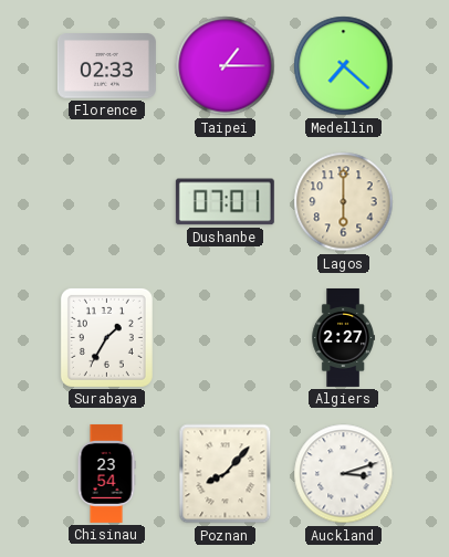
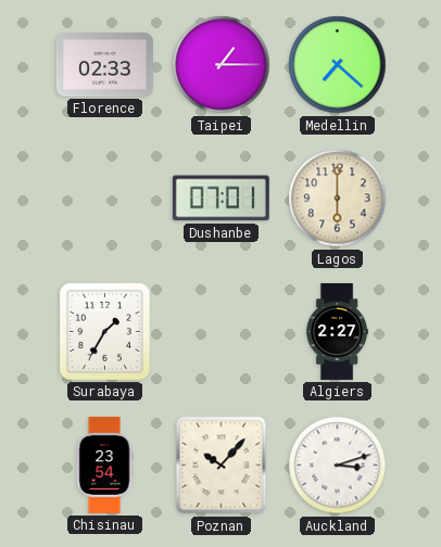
Poznan: 8:07 -> 10:07 (222, 466)
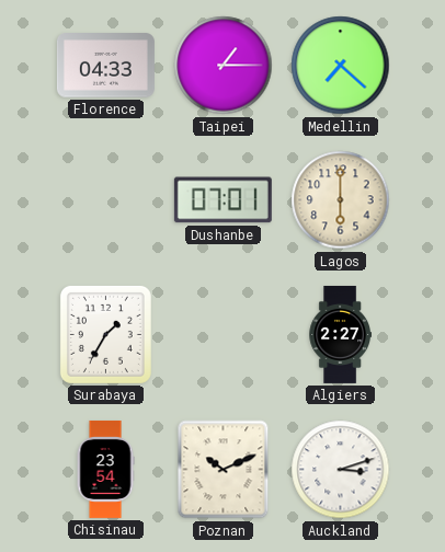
Florence: 02:33 -> 04:33 (105, 66)
Poznan: 10:07 -> 10:11 (224, 470)
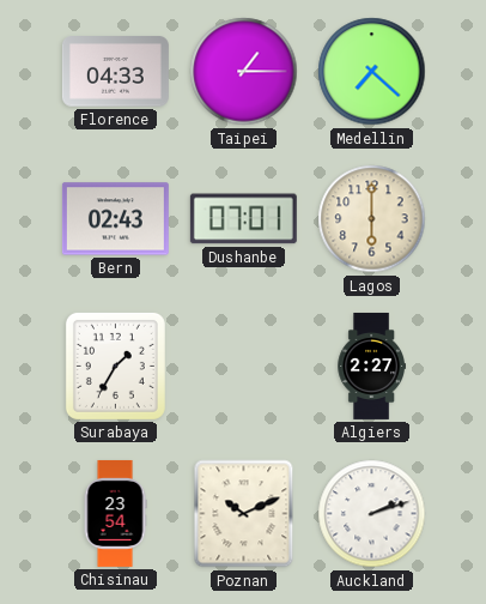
Bern: none -> 02:43 (115, 219)
Auckland: 3:12 -> 2:12 (372, 514)
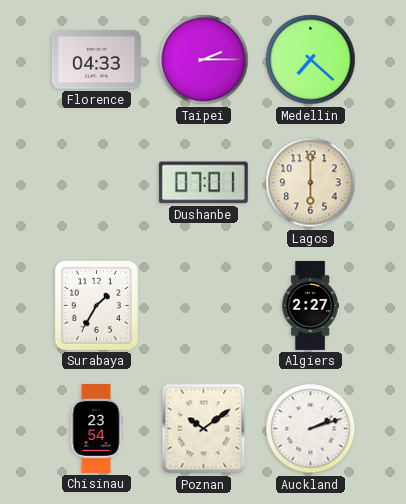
Taipei: 1:15 -> 2:15 (204, 60)
Bern: 02:43 -> none (115, 219)
Poznan: 10:11 -> 10:09 (204, 429)
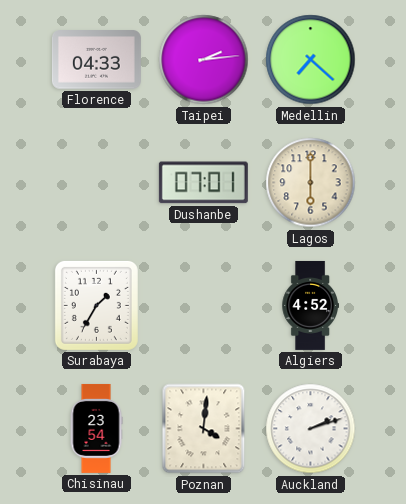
Taipei: 2:15 -> 2:14 (204, 60)
Algiers: 2:27 -> 4:52 (310, 305)
Poznan: 10:09 -> 4:01 (204, 429)
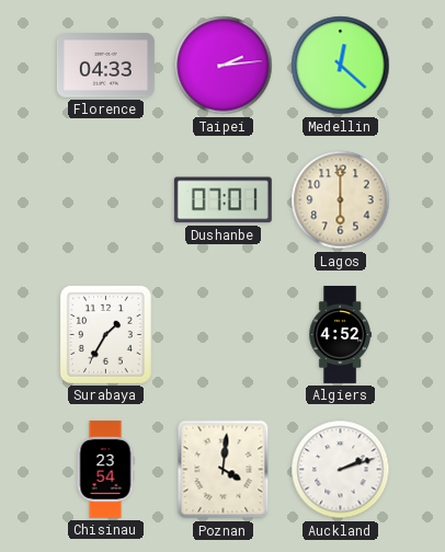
Medellin: 7:22 -> 12:22 (341, 66)
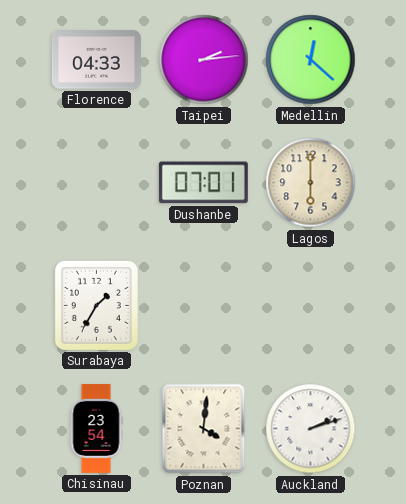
Algiers: 4:52 -> none (340, 334)
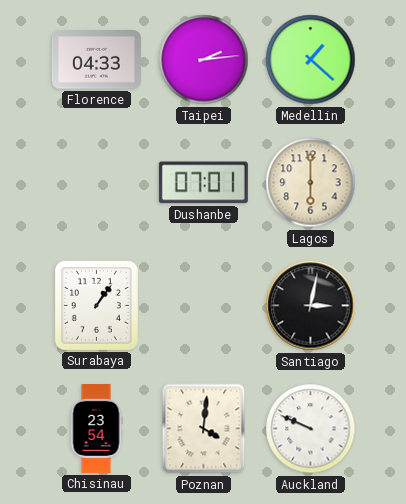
Medellin: 12:22 -> 1:22 (311, 60)
Surabaya: 1:35 -> 1:06 (96, 305)
Santiago: none -> 3:02 (311, 306)
Auckland: 2:12 -> 9:49 (311, 429)
